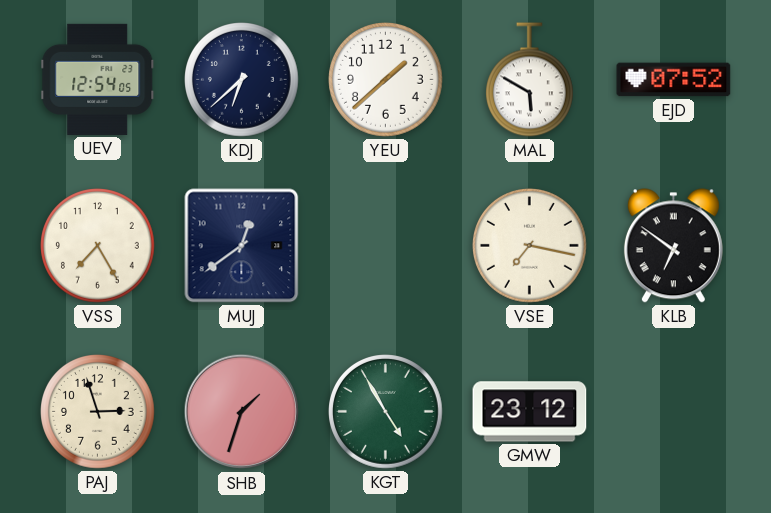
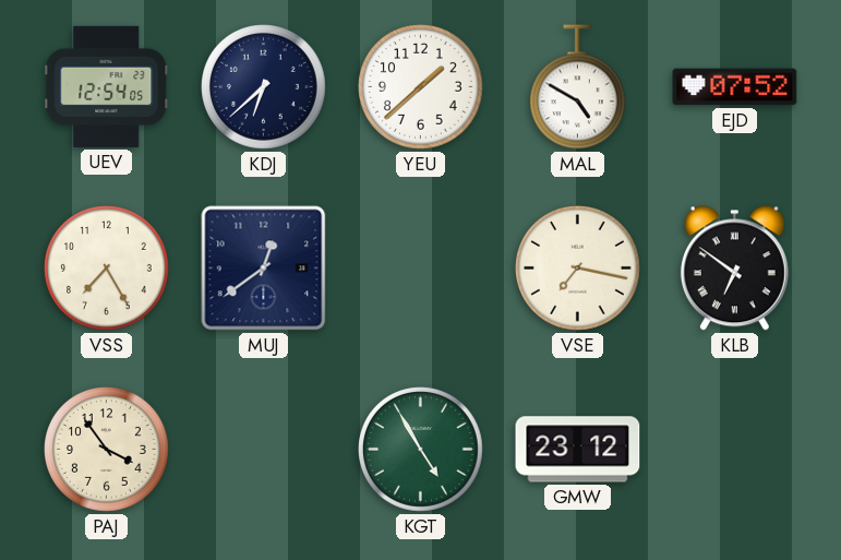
MAL: 5:50 -> 4:50 (577, 87)
PAJ: 2:57 -> 3:54 (107, 450)
SHB: 1:33 -> none (242, 412)
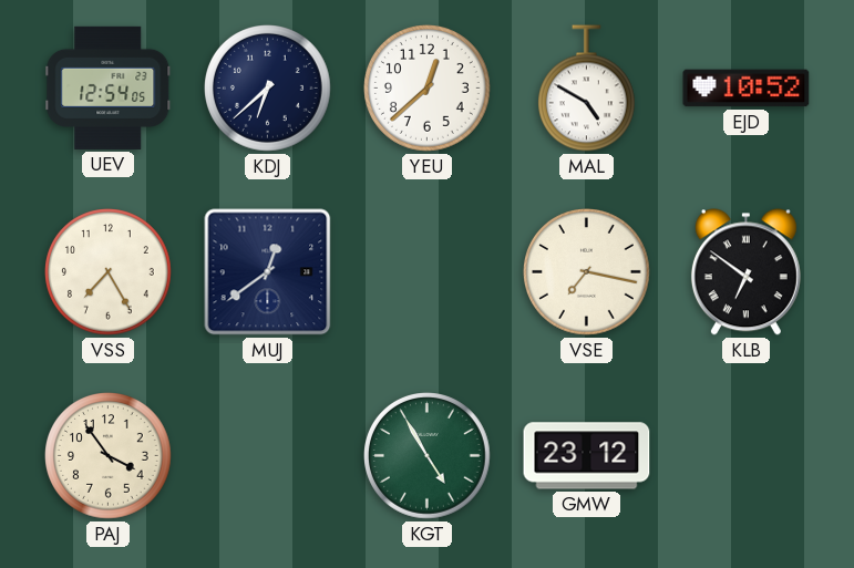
YEU: 1:38 -> 12:38 (428, 89)
EJD: 07:52 -> 10:52 (747, 89)
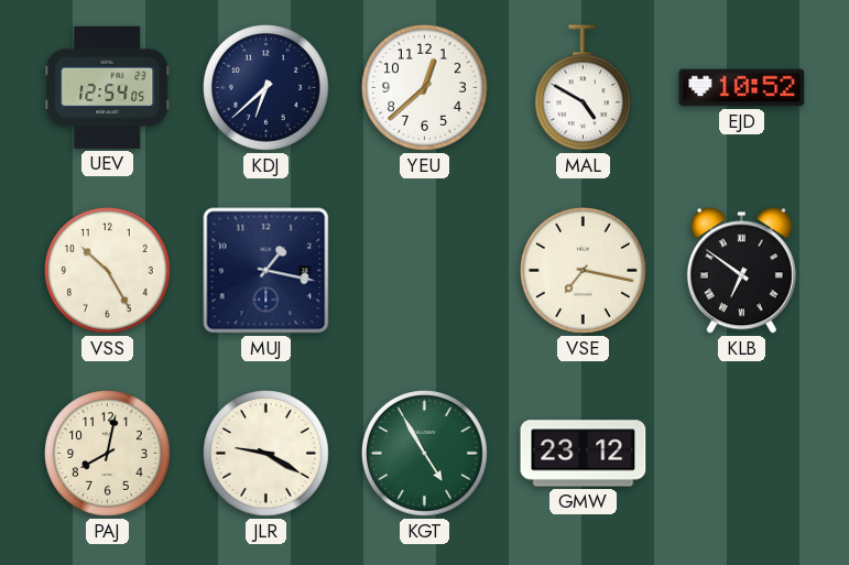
VSS: 7:25 -> 10:25 (108, 271)
MUJ: 12:39 -> 1:17 (266, 271)
PAJ: 3:54 -> 8:02 (108, 454)
JLR: none -> 9:20 (266, 454)
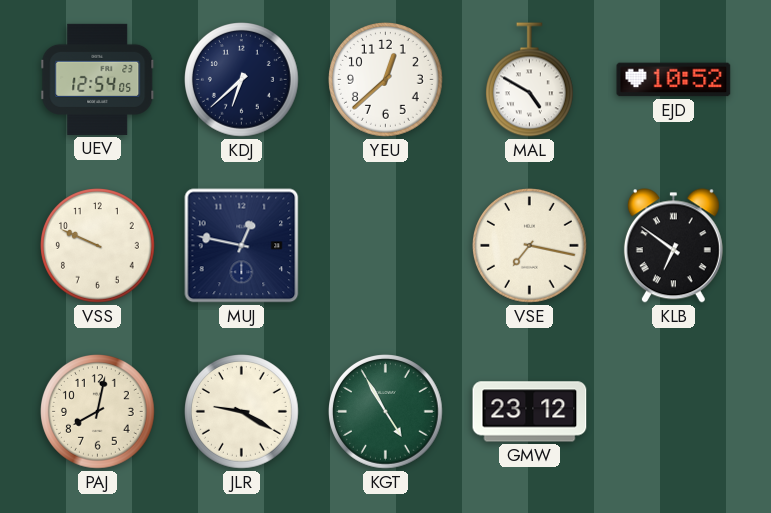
VSS: 10:25 -> 9:49 (98, 246)
MUJ: 1:17 -> 12:47 (242, 246)
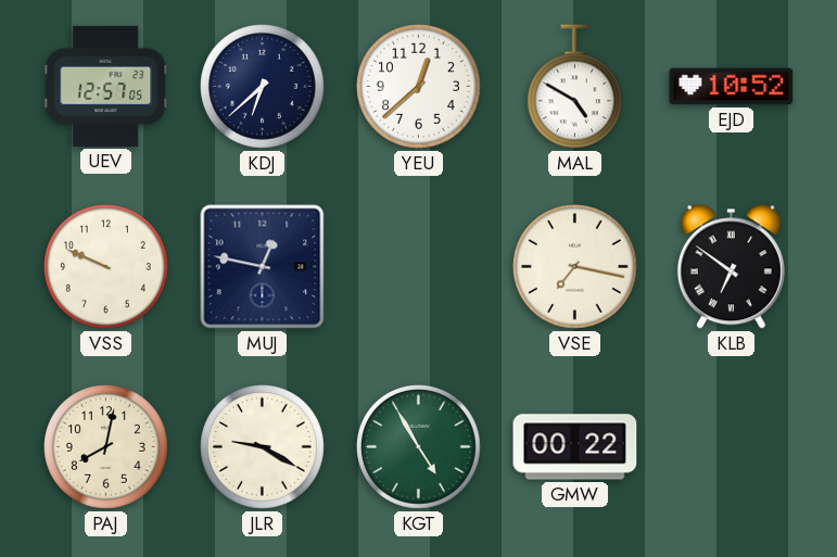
UEV: 12:54 -> 12:57 (106, 86)
GMW: 23:12 -> 00:22 (575, 447)
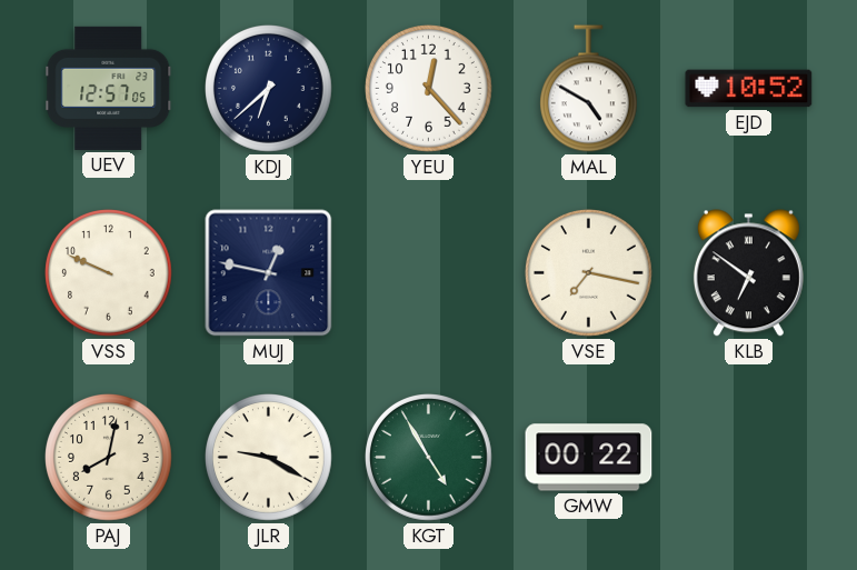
YEU: 12:38 -> 12:23 (429, 89)
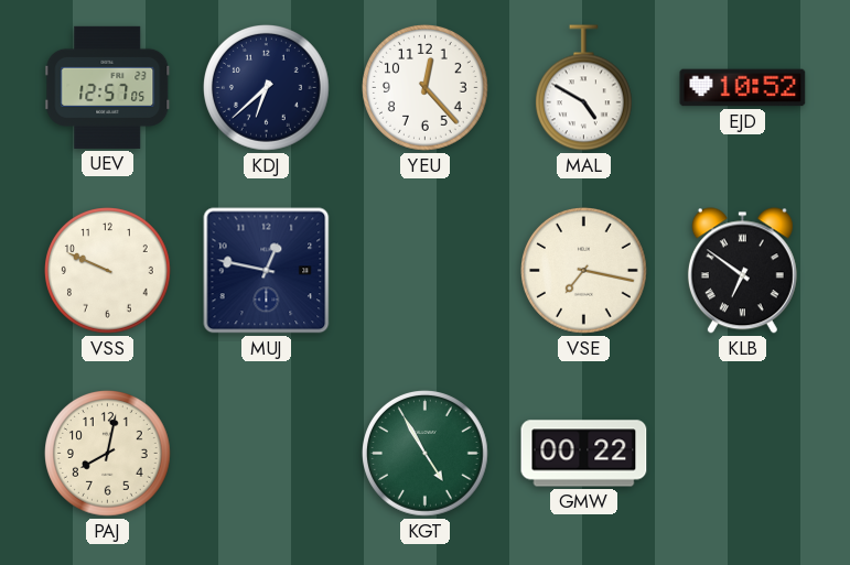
JLR: 9:20 -> none (269, 458)
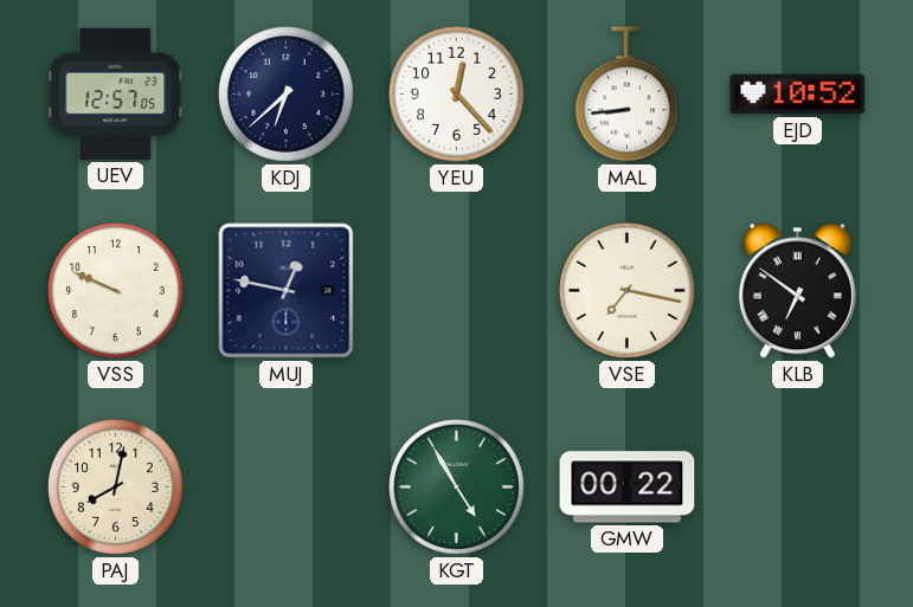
MAL: 4:50 -> 8:44 (626, 95)
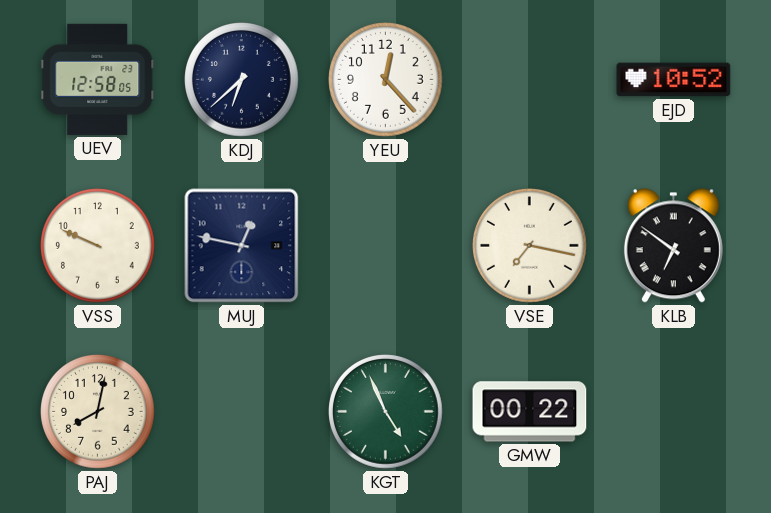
UEV: 12:57 -> 12:58 (98, 79)
MAL: 8:44 -> none (626, 95)
KGT: 4:55 -> 4:56 (386, 412)
